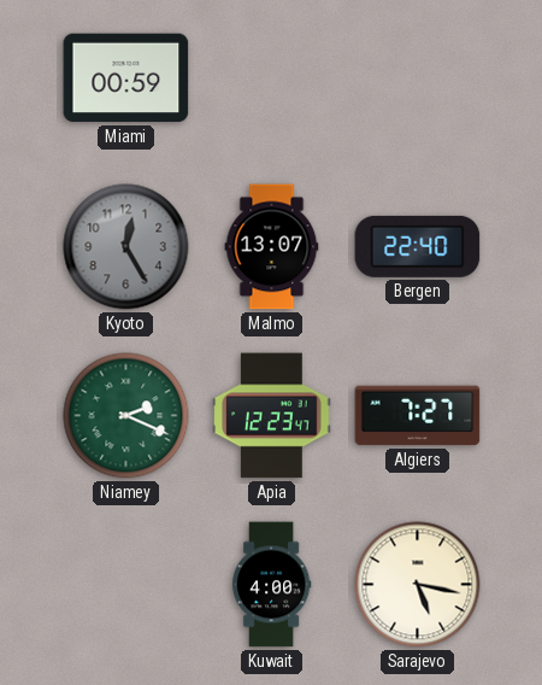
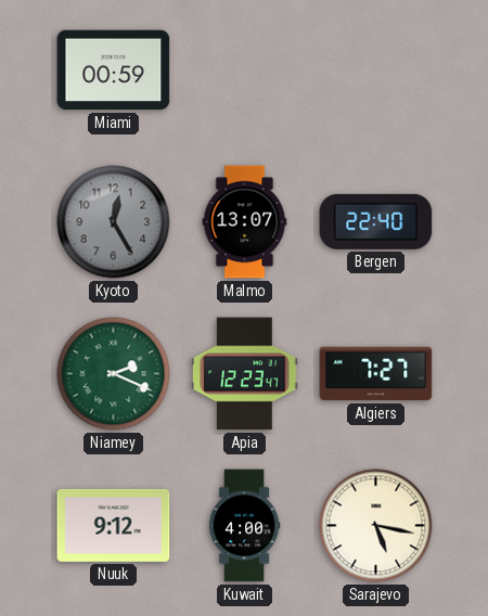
Nuuk: none -> 9:12 (114, 525)
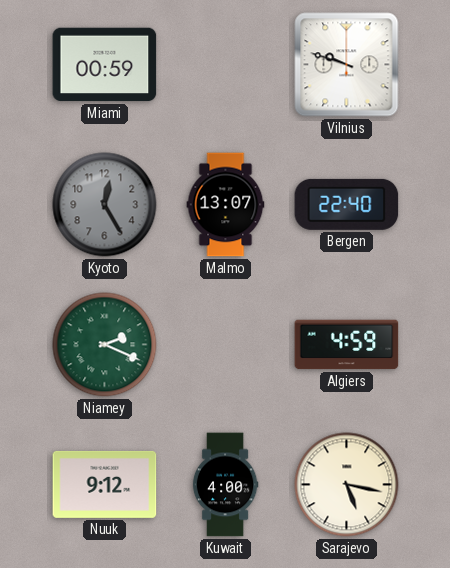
Vilnius: none -> 9:48 (347, 65)
Apia: 12:23 -> none (245, 374)
Algiers: 7:27 -> 4:59 (347, 345)
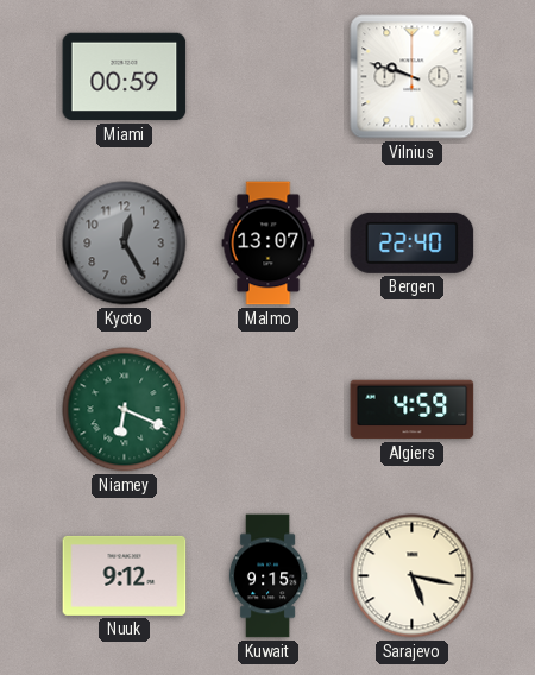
Niamey: 2:19 -> 6:19 (125, 410)
Kuwait: 4:00 -> 9:15 (267, 576)
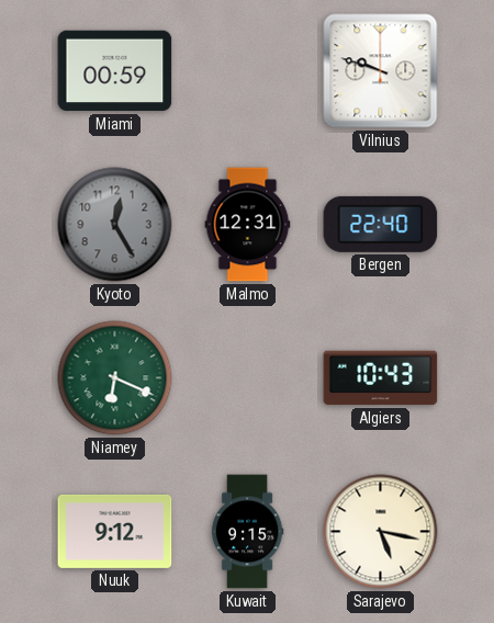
Malmo: 13:07 -> 12:31 (248, 225)
Algiers: 4:59 -> 10:43 (381, 378)
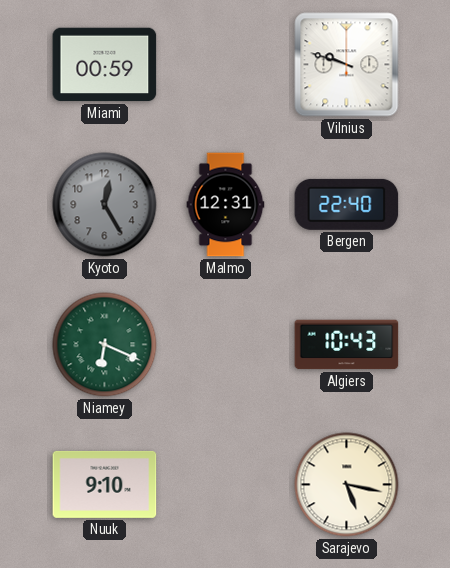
Nuuk: 9:12 -> 9:10 (105, 484)
Kuwait: 9:15 -> none (247, 532)
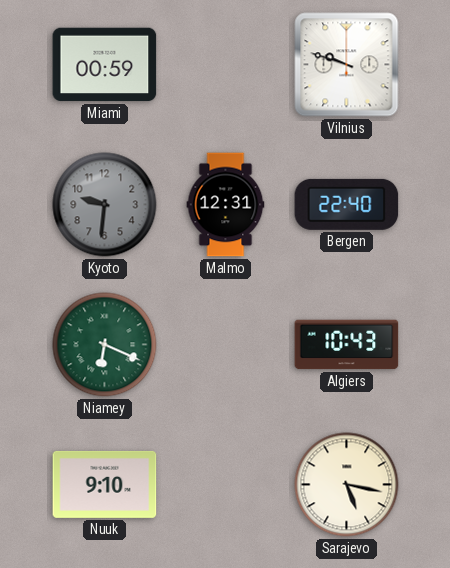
Kyoto: 12:25 -> 9:31 (105, 205)
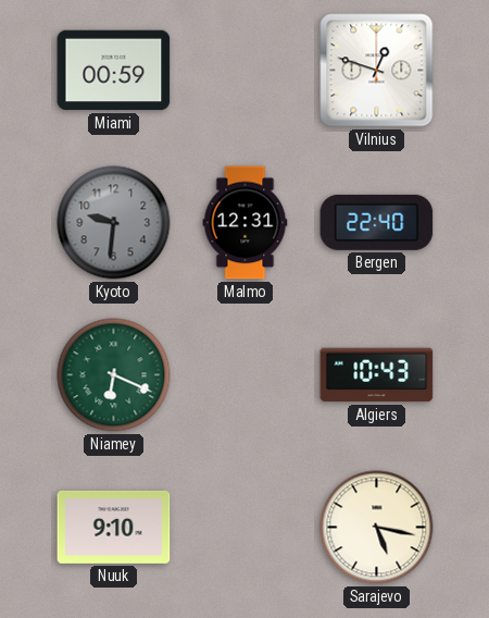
Vilnius: 9:48 -> 12:48 (377, 71)
